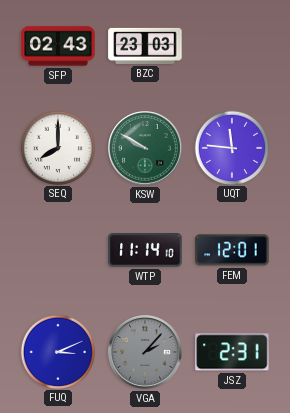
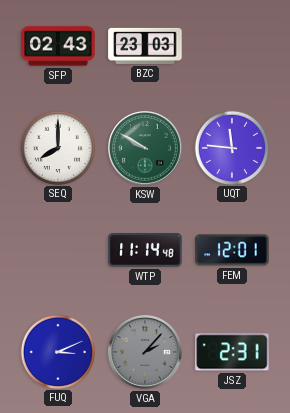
WTP: 11:14:10 -> 11:14:48 (145, 250)
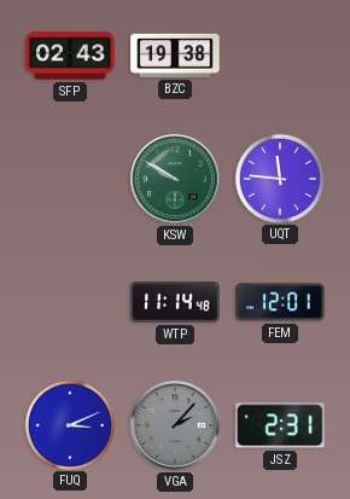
BZC: 23:03 -> 19:38 (175, 56)
SEQ: 8:00 -> none (57, 147)
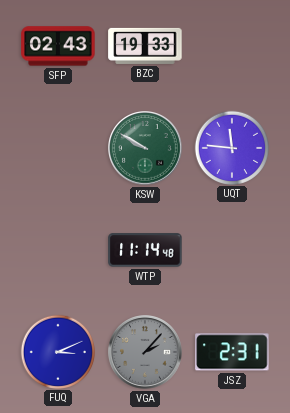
BZC: 19:38 -> 19:33 (145, 46)
FEM: 12:01 -> none (280, 302)
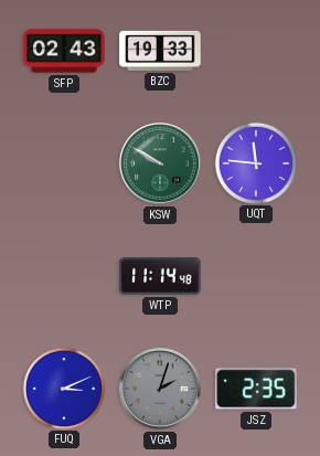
VGA: 2:07 -> 2:03 (161, 390)
JSZ: 2:31 -> 2:35 (256, 389)
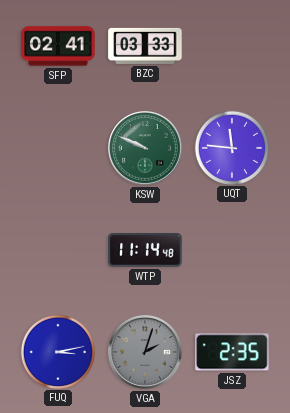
SFP: 02:43 -> 02:41 (58, 46)
BZC: 19:33 -> 03:33 (145, 46)
KSW: 9:50 -> 9:49 (146, 149)
FUQ: 3:11 -> 3:13 (57, 351)
